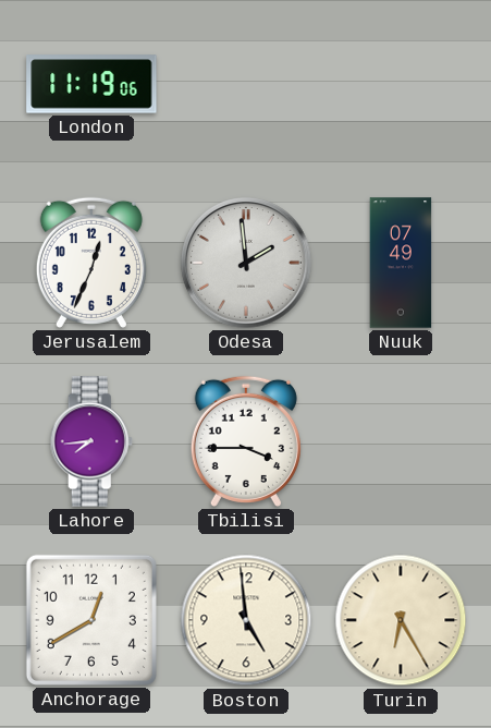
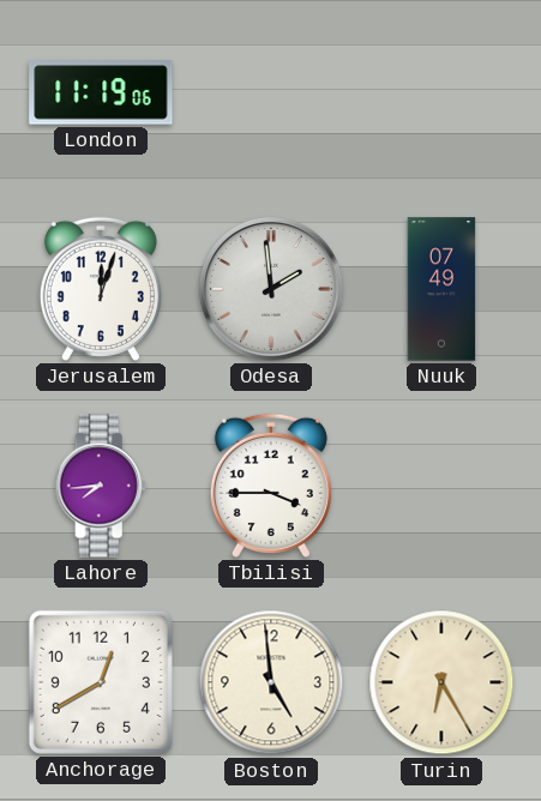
Jerusalem: 12:34 -> 12:03 (101, 289)
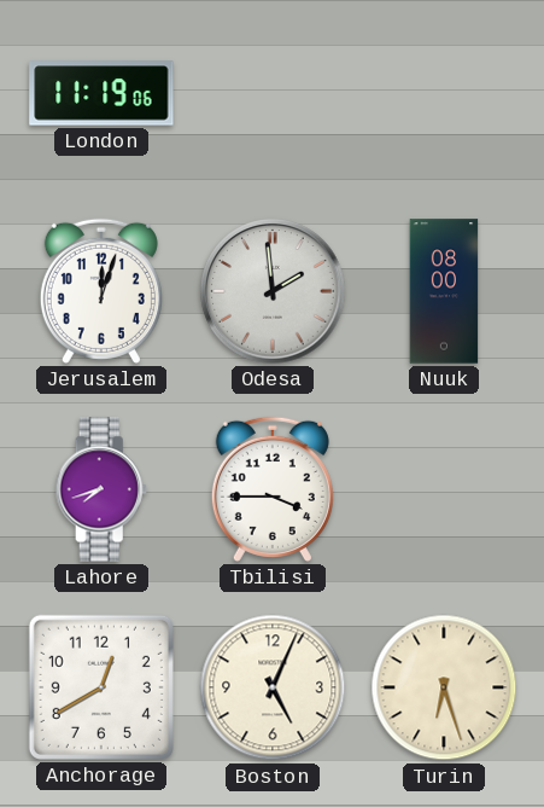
Nuuk: 07:49 -> 08:00 (444, 291)
Lahore: 7:44 -> 7:42 (101, 489)
Boston: 4:59 -> 5:04 (273, 687)
Turin: 6:25 -> 6:27 (444, 687)
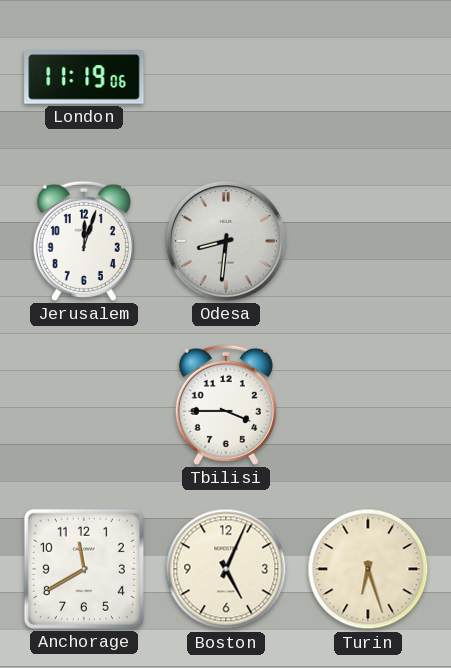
Odesa: 1:59 -> 8:31 (226, 241)
Nuuk: 08:00 -> none (444, 291)
Lahore: 7:42 -> none (101, 489)
Anchorage: 12:40 -> 11:40 (84, 569)
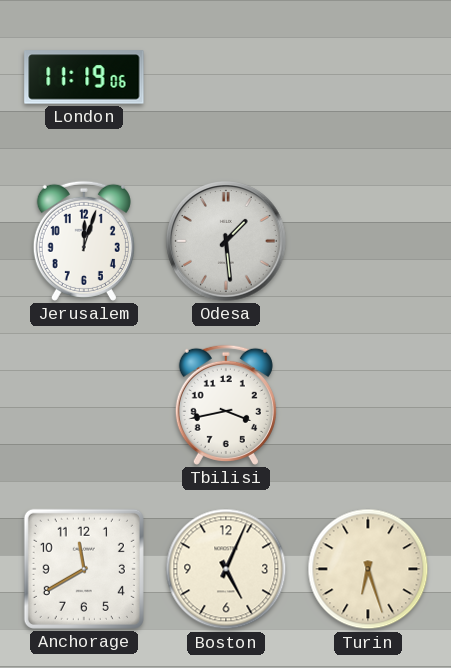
Odesa: 8:31 -> 1:29 (226, 241)
Tbilisi: 3:45 -> 3:43 (226, 405)
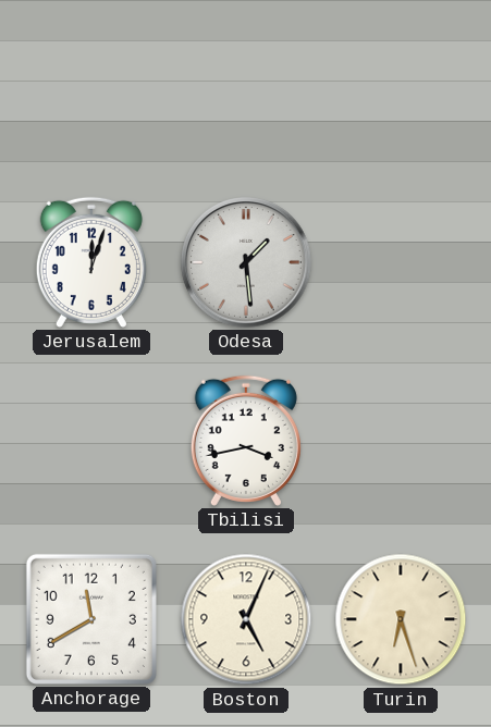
London: 11:19 -> none (84, 77)
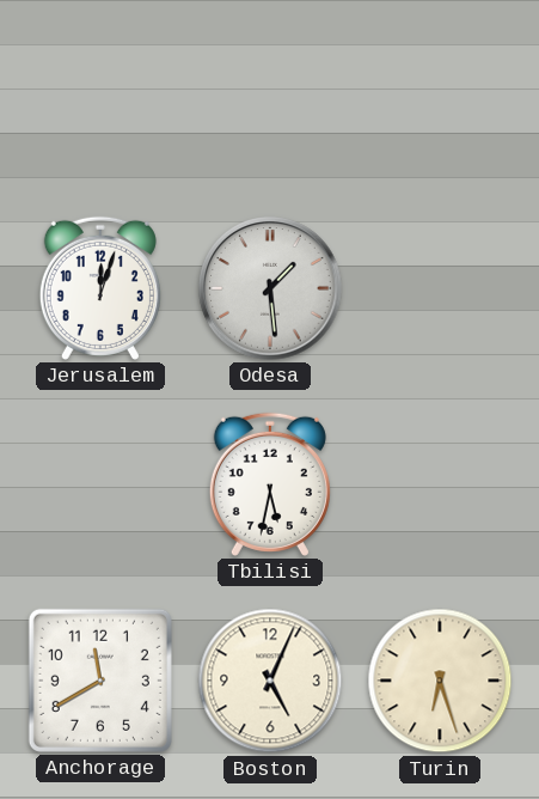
Tbilisi: 3:43 -> 5:32 (270, 484)
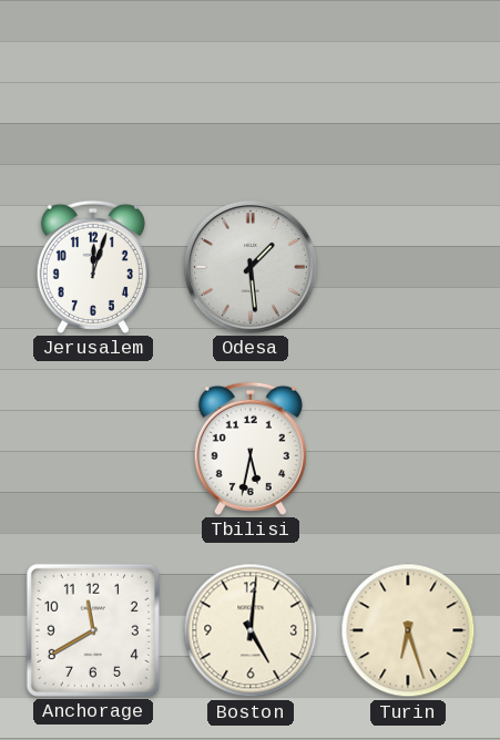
Boston: 5:04 -> 5:01 (251, 630)
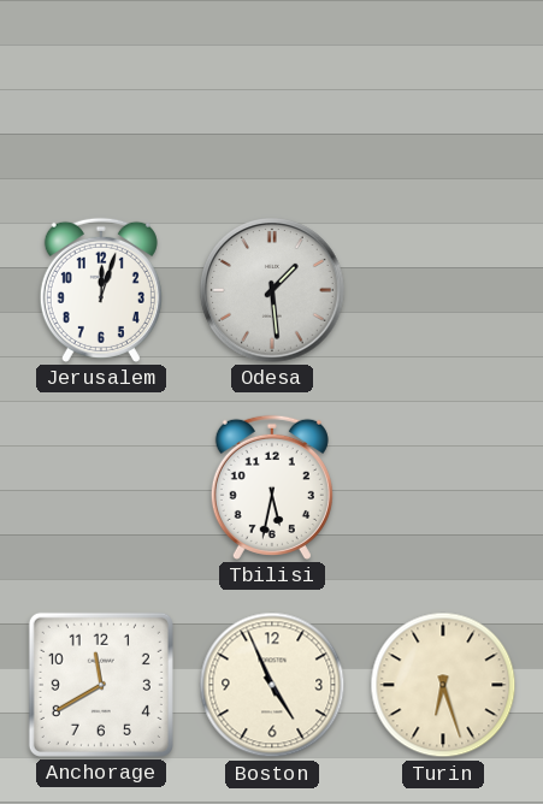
Boston: 5:01 -> 4:56 (272, 685)
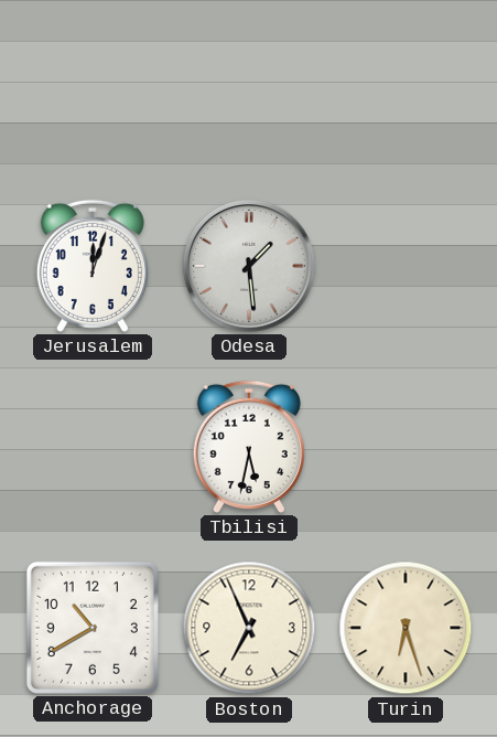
Anchorage: 11:40 -> 10:40 (93, 628)
Boston: 4:56 -> 6:56 (249, 628)
